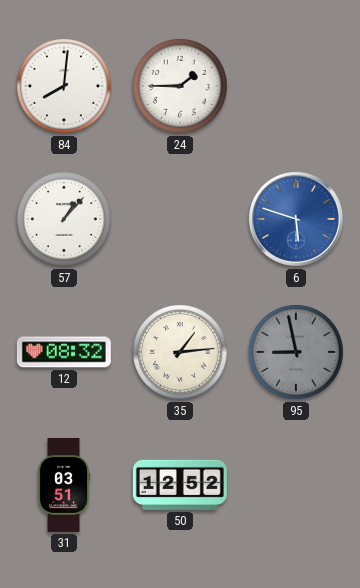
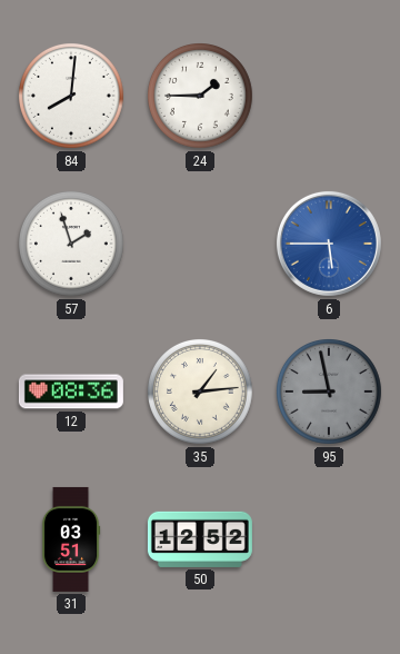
57: 1:07 -> 1:57 (72, 245)
6: 5:48 -> 5:45 (329, 244)
12: 08:32 -> 08:36 (71, 392)
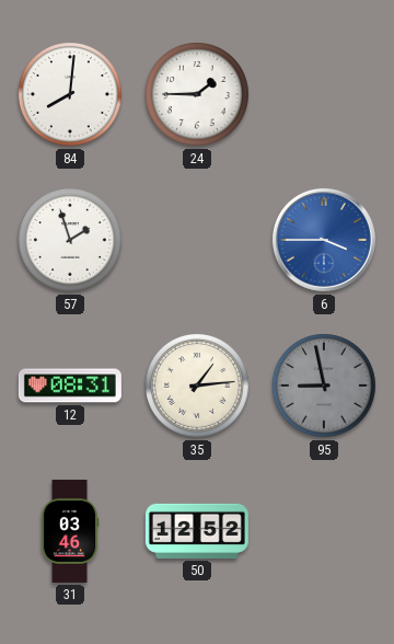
6: 5:45 -> 3:45 (324, 240)
12: 08:36 -> 08:31 (70, 386)
31: 03:51 -> 03:46 (70, 531)
